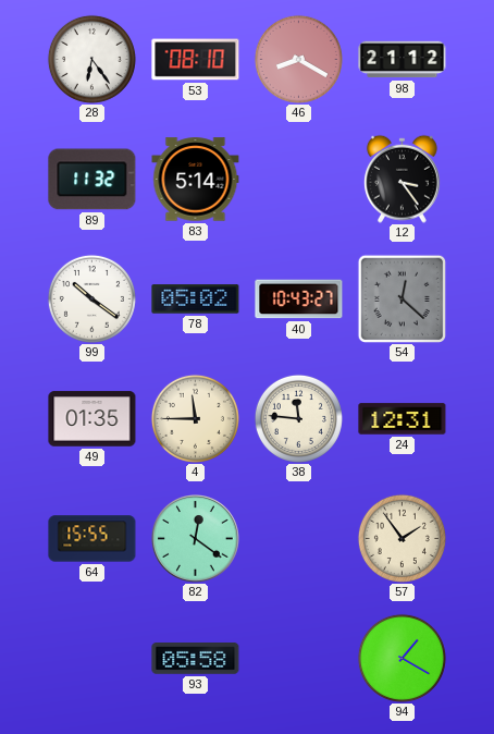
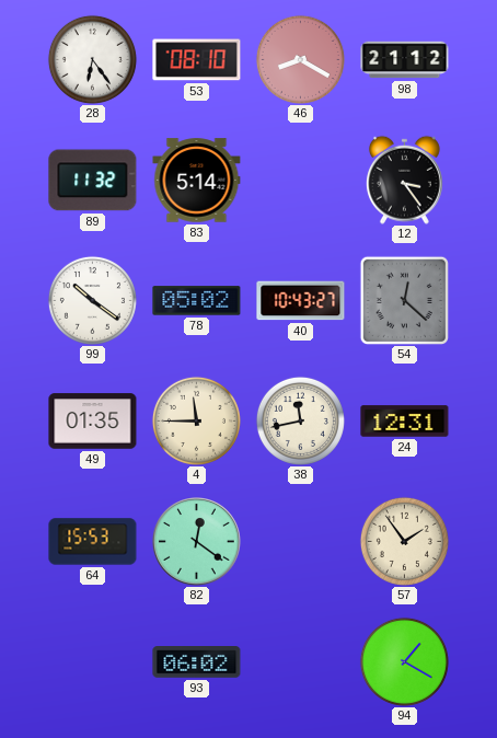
38: 11:46 -> 11:43 (300, 420)
64: 15:55 -> 15:53 (93, 542)
93: 05:58 -> 06:02 (197, 662)
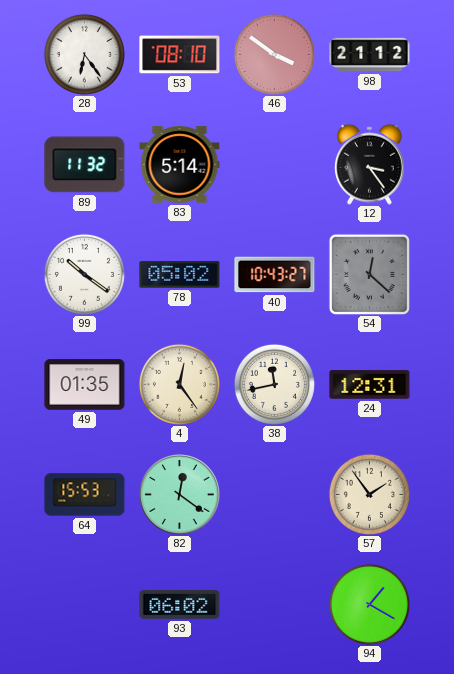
46: 8:20 -> 3:51 (274, 54)
4: 11:45 -> 12:24 (179, 384)
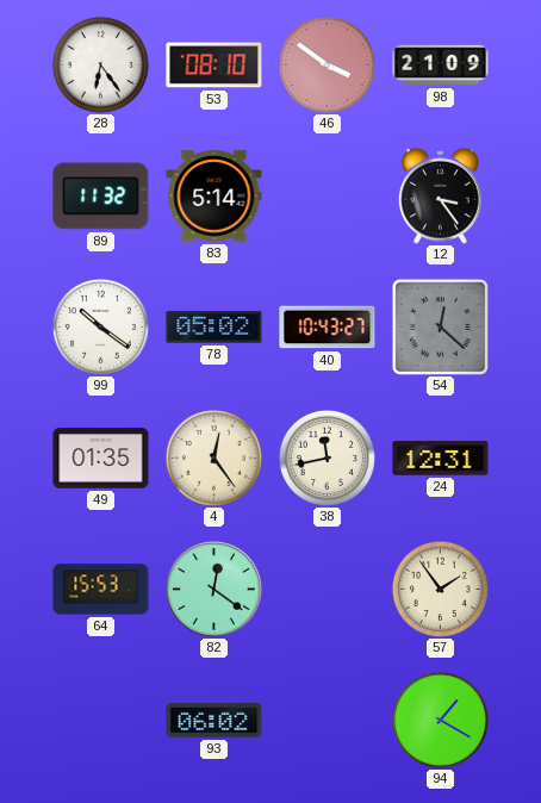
98: 21:12 -> 21:09 (441, 66)
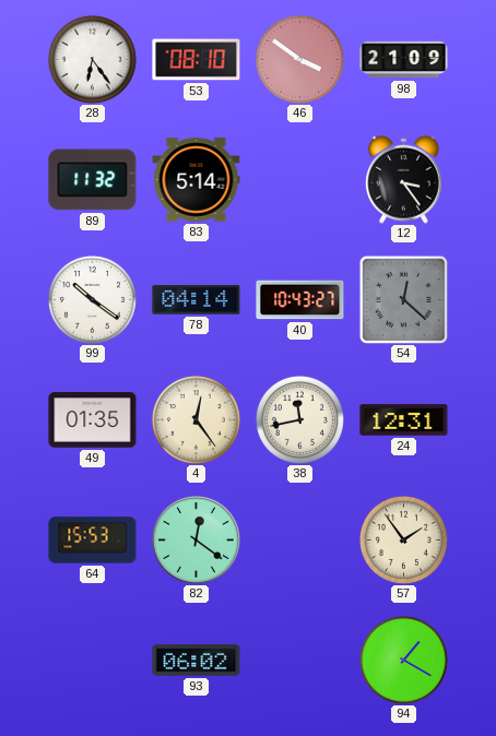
78: 05:02 -> 04:14 (197, 300)
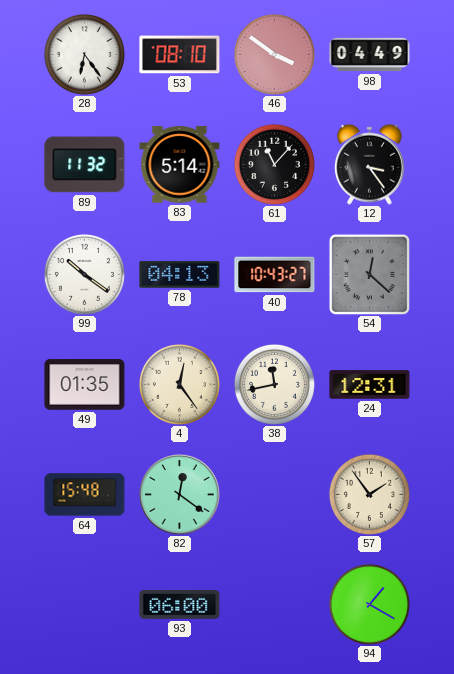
98: 21:09 -> 04:49 (370, 55)
61: none -> 11:07 (274, 164)
78: 04:14 -> 04:13 (180, 275)
64: 15:53 -> 15:48 (85, 495)
93: 06:02 -> 06:00 (180, 605)
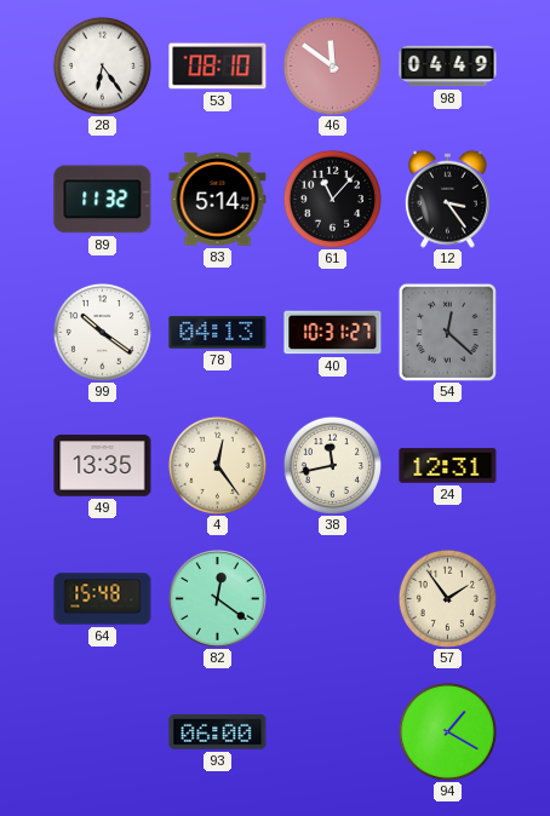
46: 3:51 -> 11:51 (332, 65)
40: 10:43 -> 10:31 (333, 333)
49: 01:35 -> 13:35 (103, 466)
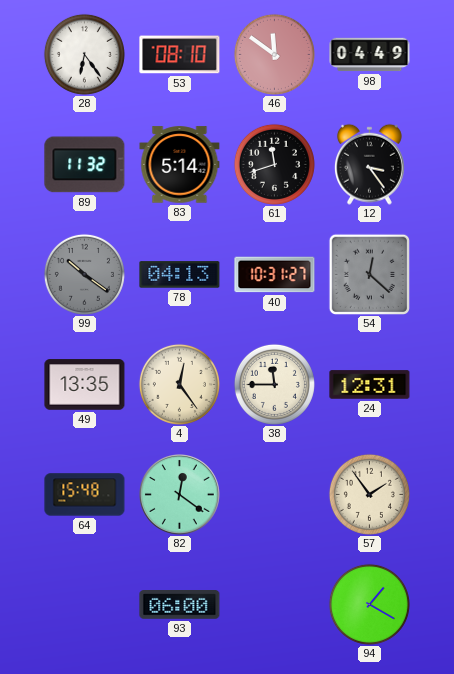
61: 11:07 -> 11:42 (274, 164)
99 dial: white -> grey (84, 274)
38: 11:43 -> 11:45 (274, 384)
